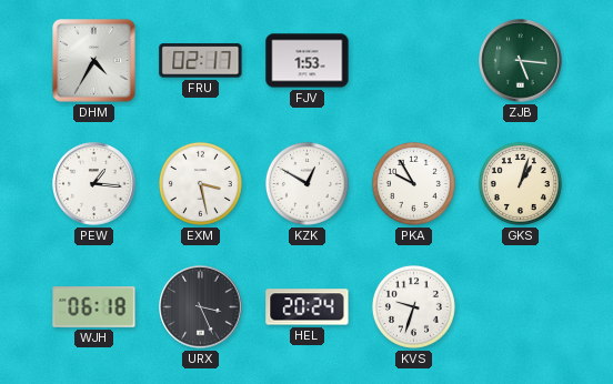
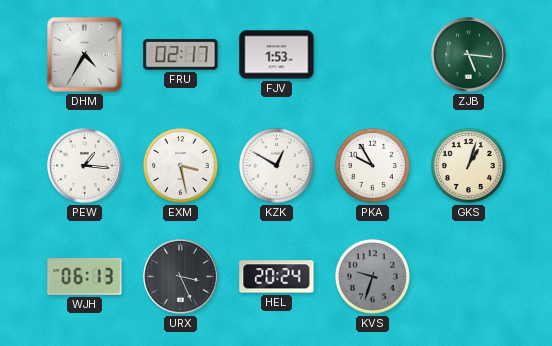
WJH: 06:18 -> 06:13 (85, 277)
KVS dial: white -> grey (372, 276)
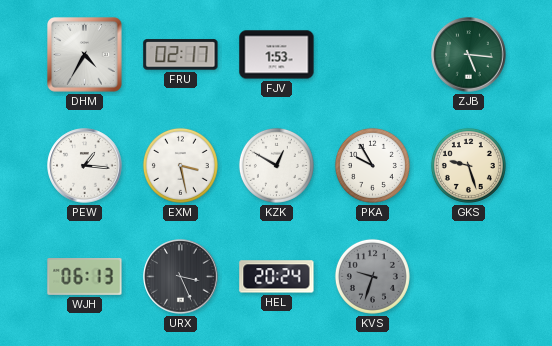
GKS: 1:03 -> 9:27 (468, 165)
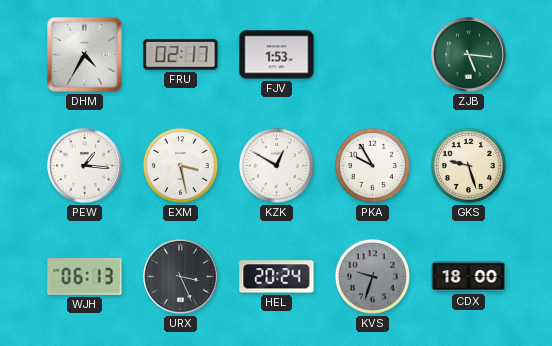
CDX: none -> 18:00 (469, 277)
